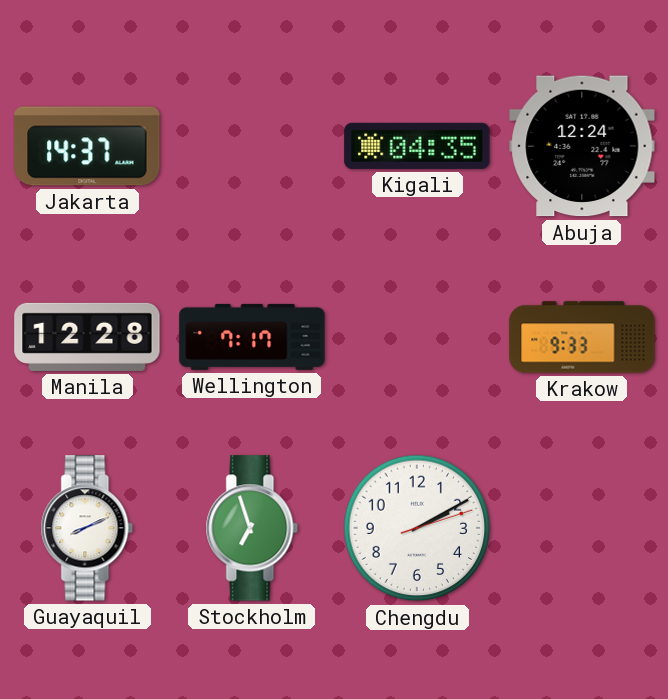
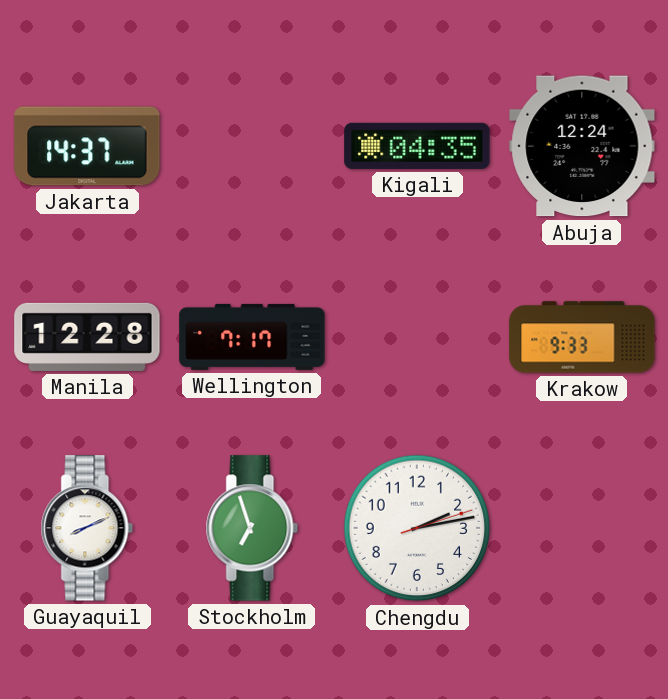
Chengdu: 2:10 -> 2:13 (417, 528)
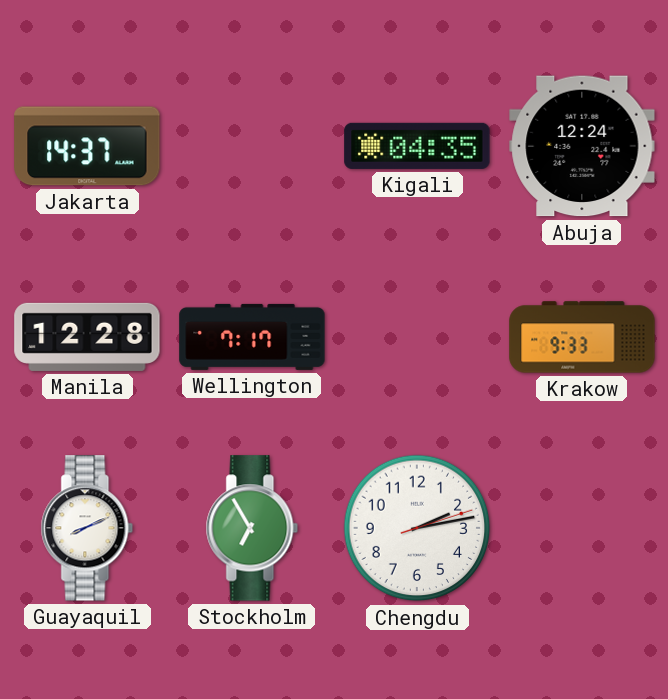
Stockholm: 6:57 -> 6:55 (252, 528)
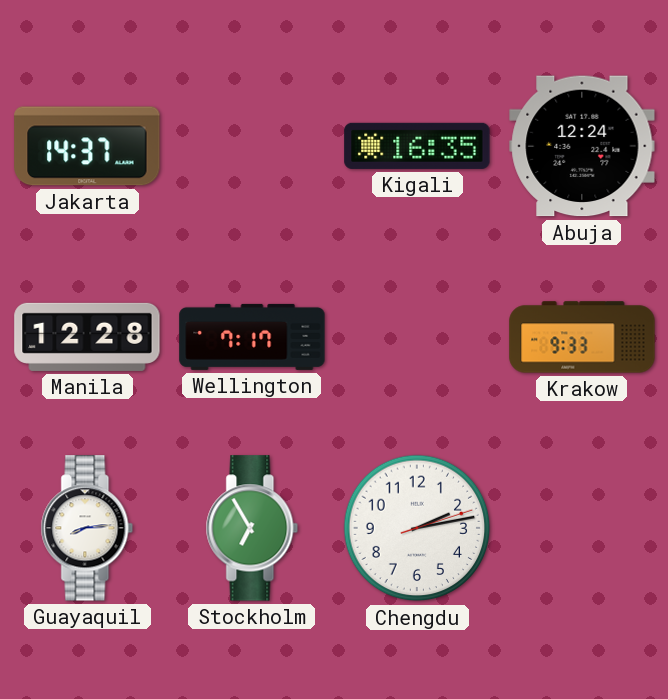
Kigali: 04:35 -> 16:35 (417, 146)
Guayaquil: 8:11 -> 8:14 (87, 528)
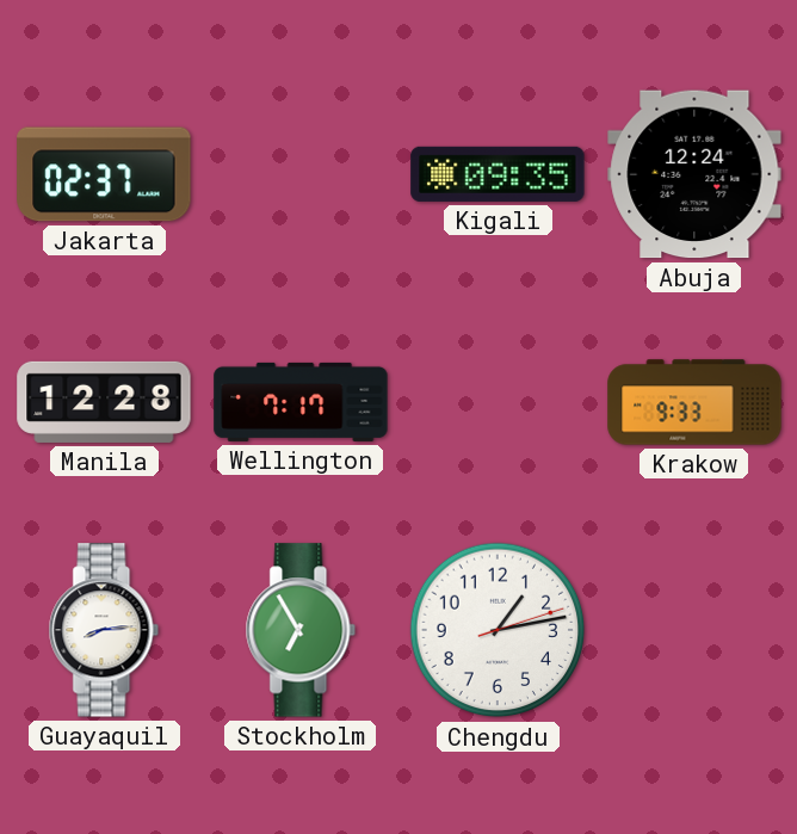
Jakarta: 14:37 -> 02:37 (104, 174)
Kigali: 16:35 -> 09:35 (498, 174)
Chengdu: 2:13 -> 1:13 (498, 630)
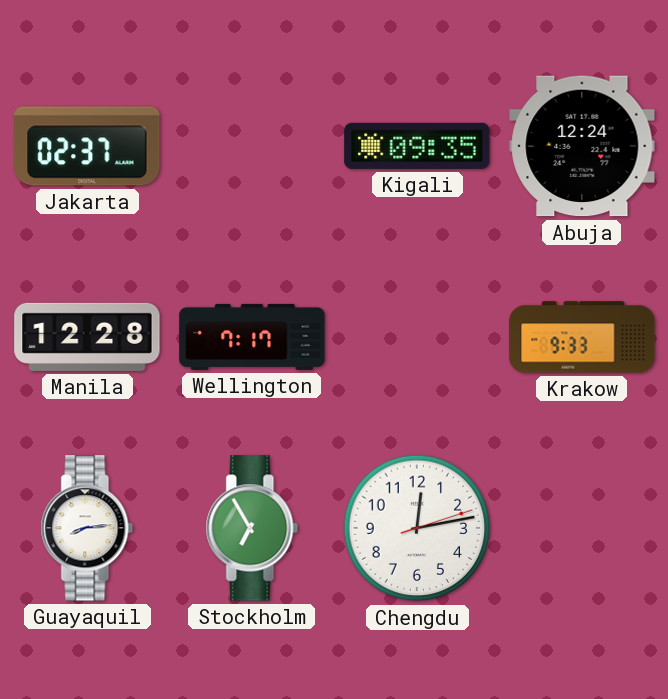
Chengdu: 1:13 -> 12:13 (417, 528)
